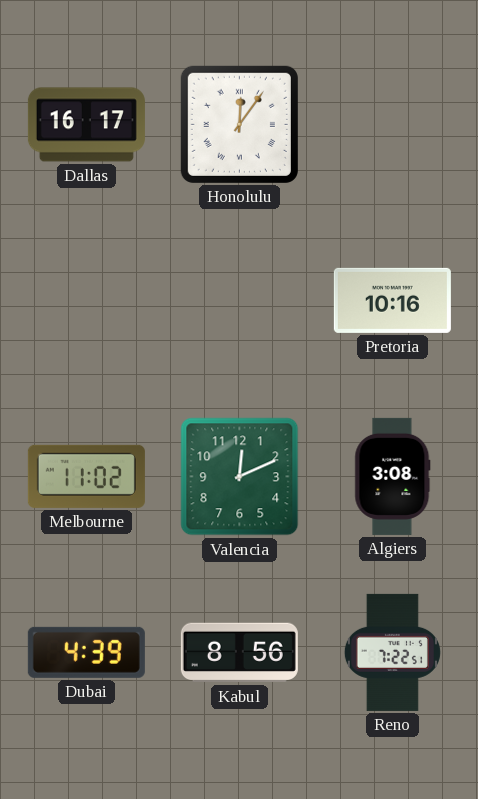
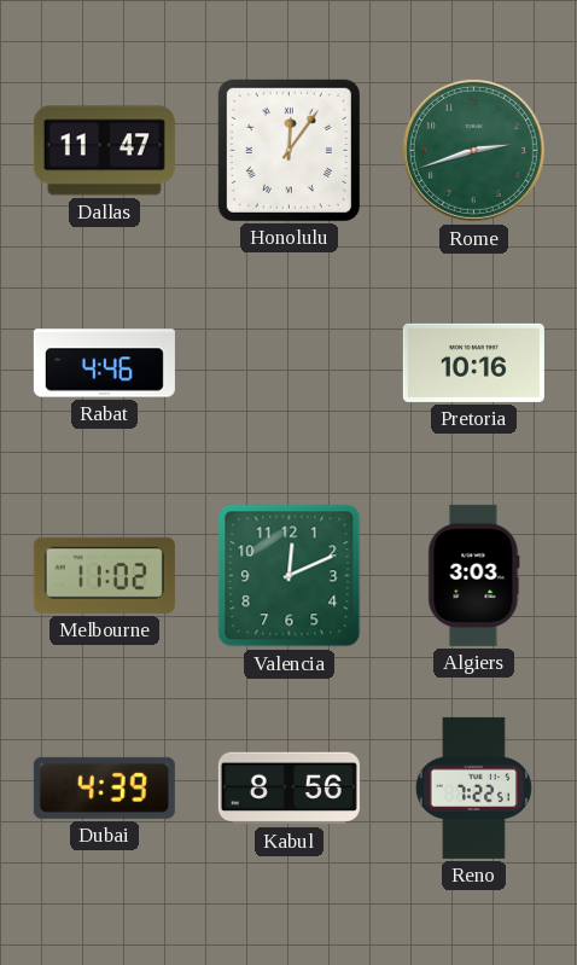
Dallas: 16:17 -> 11:47 (104, 151)
Rome: none -> 2:42 (473, 150)
Rabat: none -> 4:46 (104, 364)
Algiers: 3:08 -> 3:03 (474, 575)
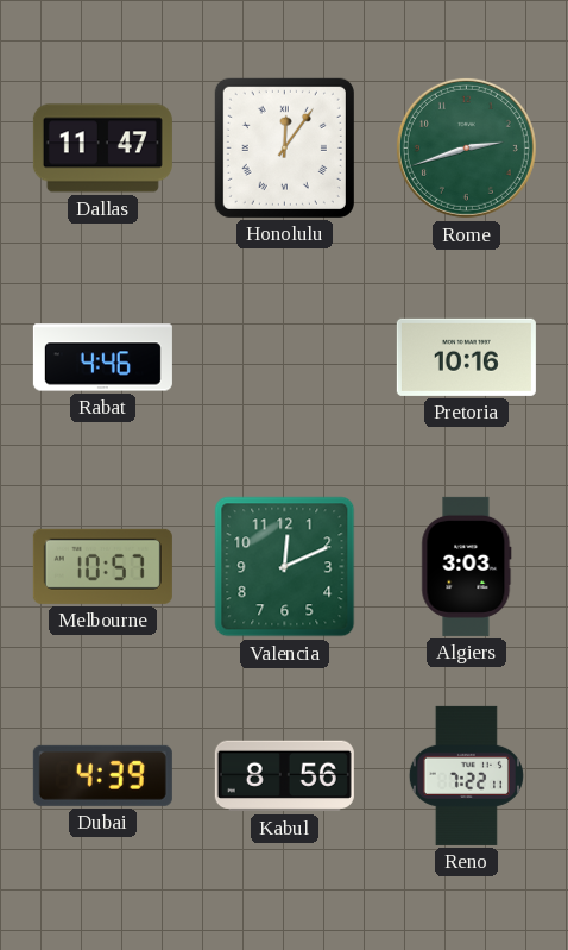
Melbourne: 11:02 -> 10:57 (102, 566)
Reno: 7:22:51 -> 7:22:11 (466, 775)
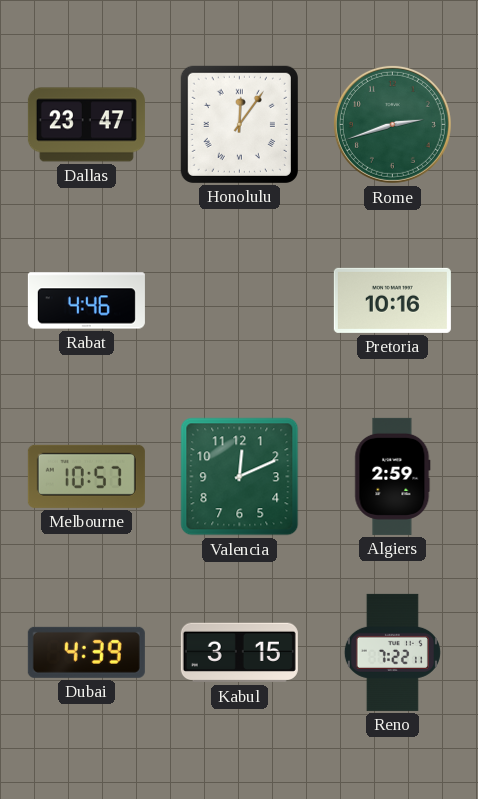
Dallas: 11:47 -> 23:47 (86, 125)
Algiers: 3:03 -> 2:59 (393, 476)
Kabul: 8:56 -> 3:15 (239, 653)
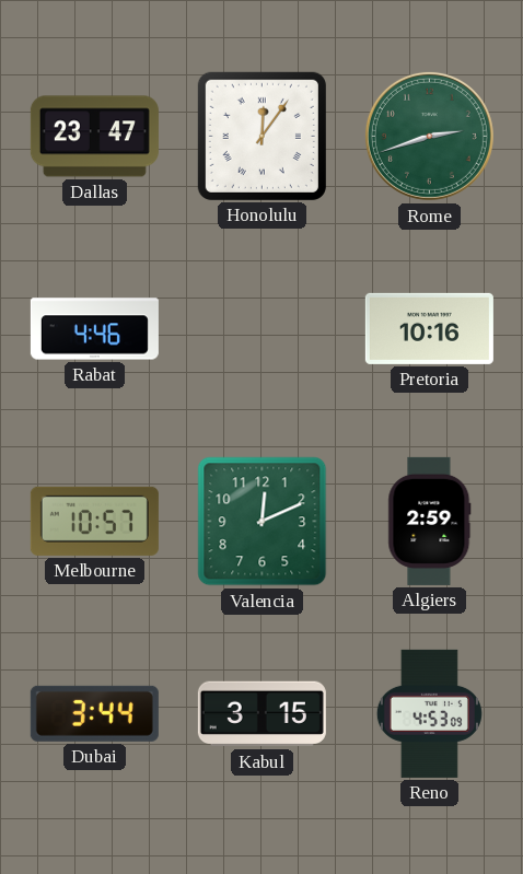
Dubai: 4:39 -> 3:44 (94, 713)
Reno: 7:22 -> 4:53 (429, 713)
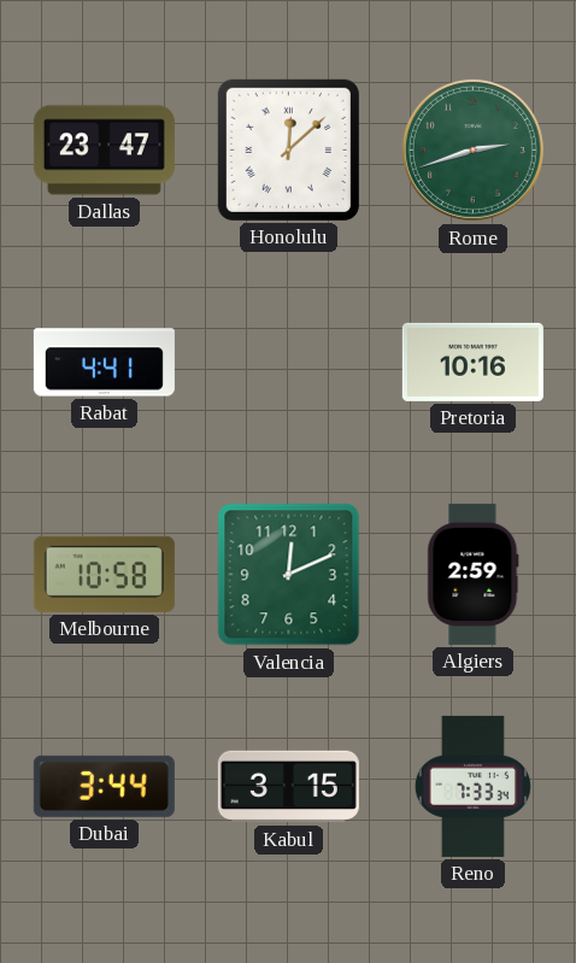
Honolulu: 12:06 -> 12:08 (288, 149)
Rabat: 4:46 -> 4:41 (104, 363)
Melbourne: 10:57 -> 10:58 (104, 574)
Reno: 4:53 -> 7:33 (472, 786)
